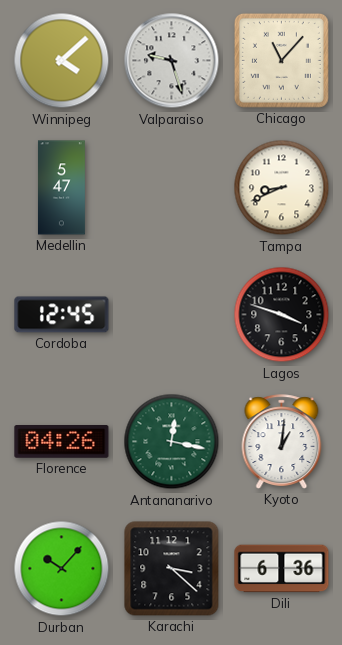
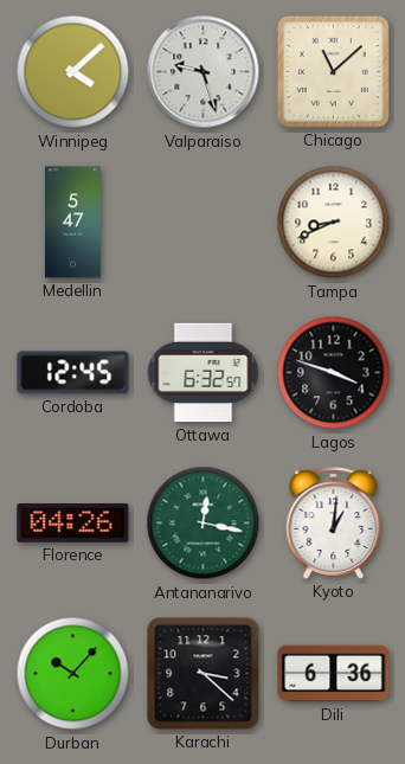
Chicago: 11:07 -> 11:08 (333, 71)
Ottawa: none -> 6:32 (204, 373)
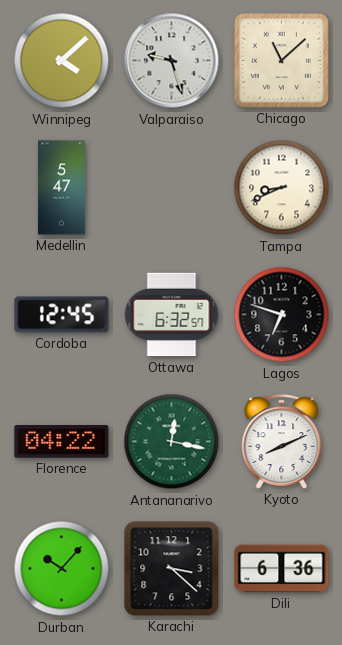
Lagos: 3:48 -> 6:48 (282, 315)
Florence: 04:26 -> 04:22 (62, 442)
Kyoto: 1:01 -> 8:11 (282, 442)
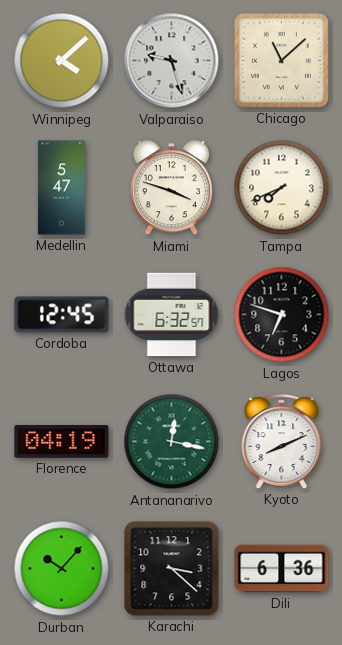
Miami: none -> 3:48 (171, 188)
Tampa: 8:41 -> 7:41 (282, 188)
Florence: 04:22 -> 04:19 (62, 442)
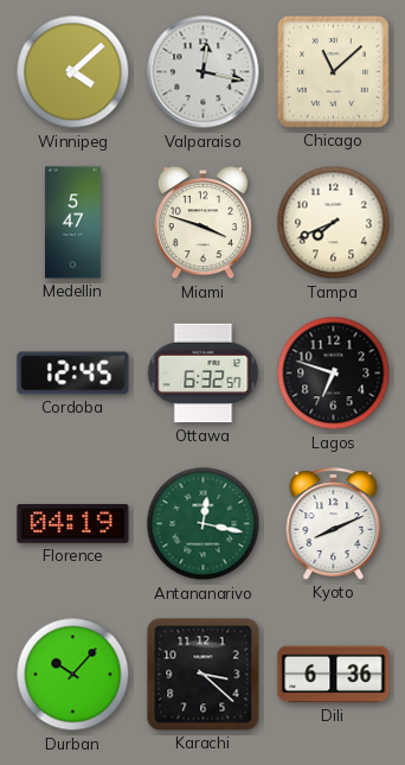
Valparaiso: 9:27 -> 12:17 (204, 72)
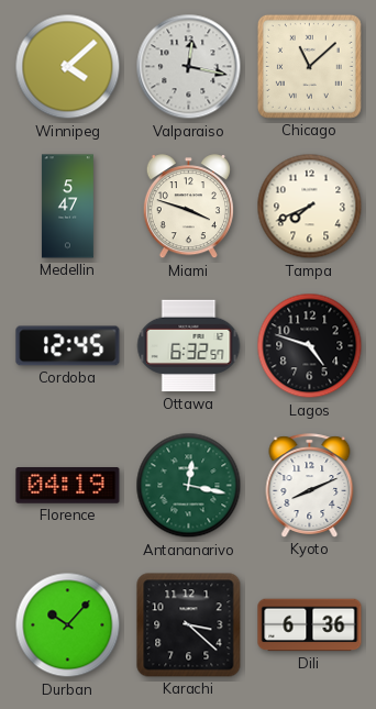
Lagos: 6:48 -> 4:48 (310, 346)
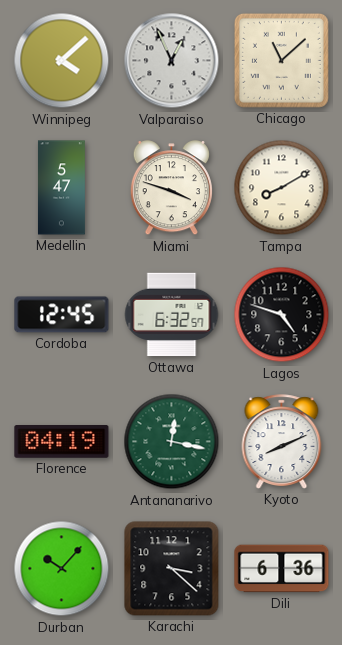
Valparaiso: 12:17 -> 12:56 (172, 61)
Tampa: 7:41 -> 8:10 (282, 188)
